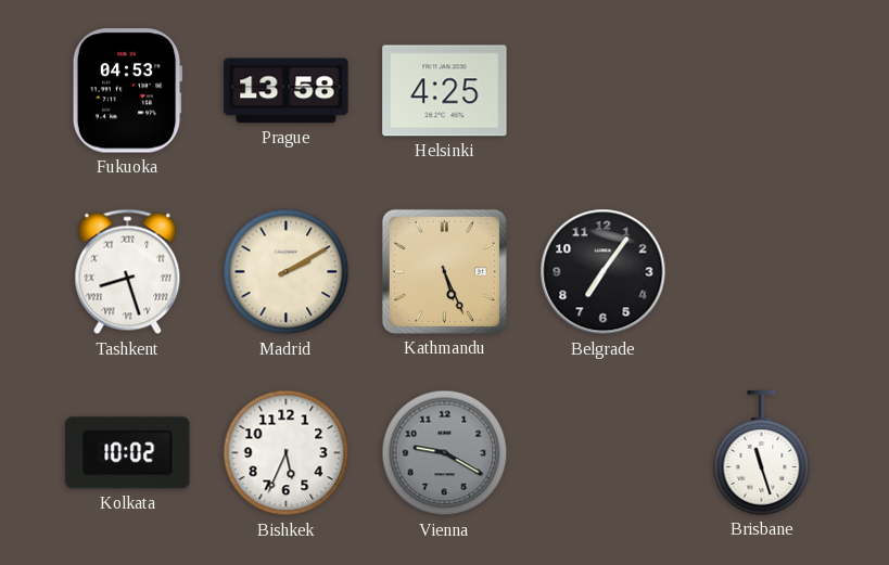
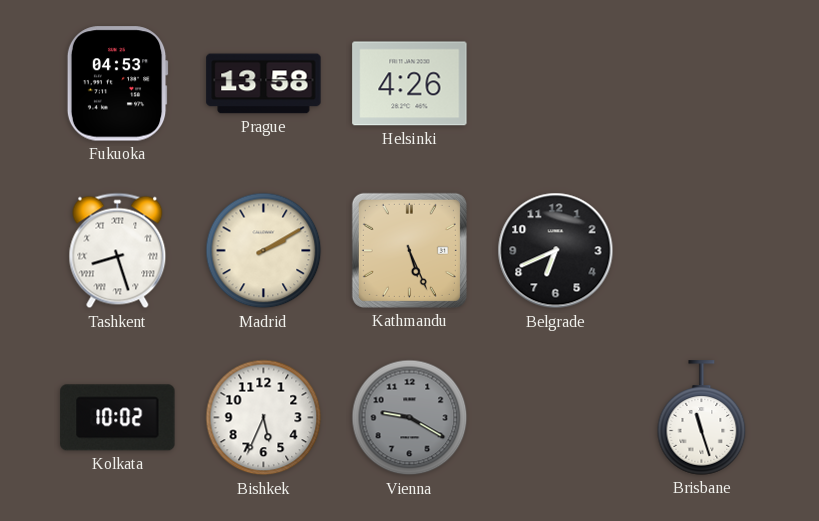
Helsinki: 4:25 -> 4:26 (410, 84)
Belgrade: 7:06 -> 6:41 (556, 251)
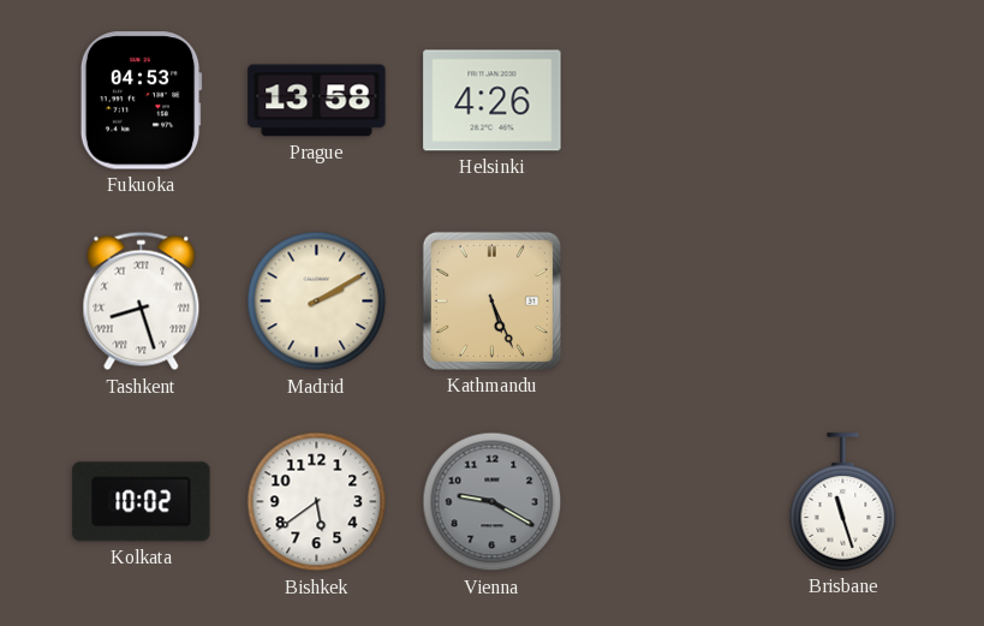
Belgrade: 6:41 -> none (556, 251)
Bishkek: 5:34 -> 5:39 (317, 502)
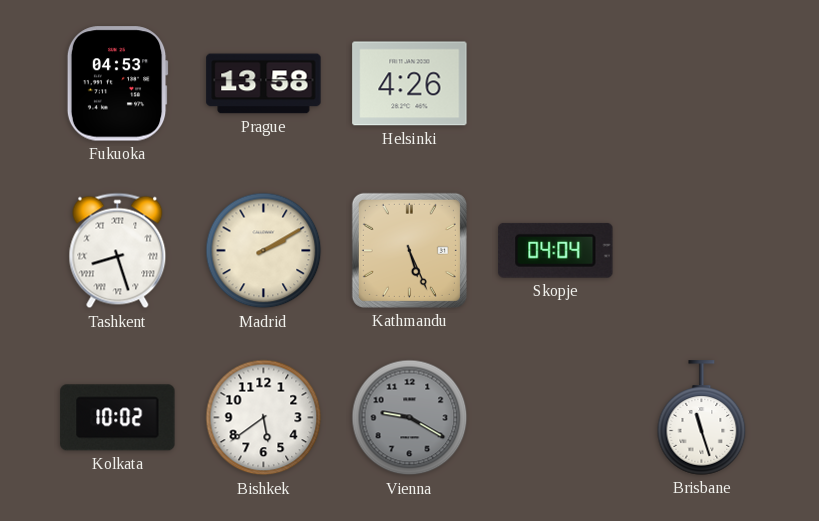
Skopje: none -> 04:04 (556, 250)
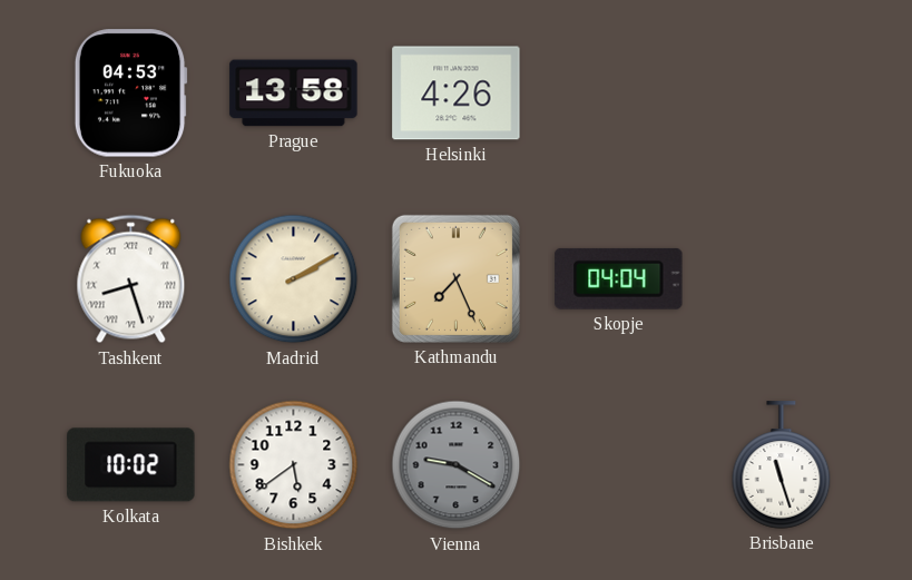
Kathmandu: 5:26 -> 7:26 (455, 278)
